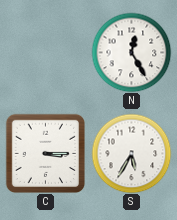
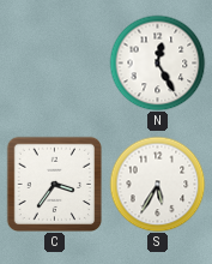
C: 3:15 -> 3:36 (54, 184)
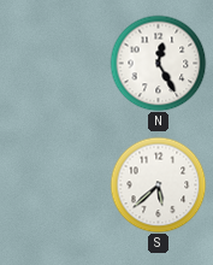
C: 3:36 -> none (54, 184)
S: 5:35 -> 5:38 (158, 184)
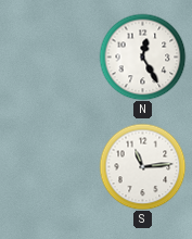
S: 5:38 -> 11:14 (142, 166)
